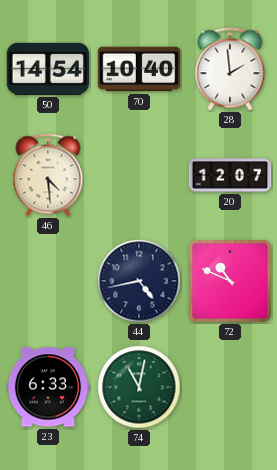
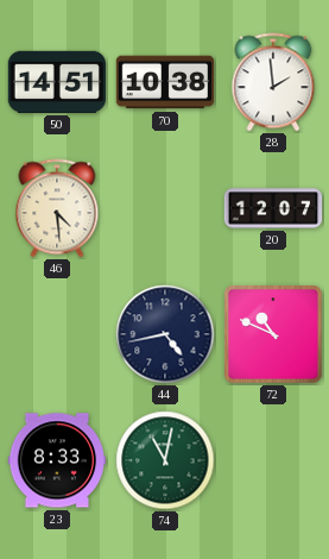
50: 14:54 -> 14:51 (56, 82)
70: 10:40 -> 10:38 (165, 82)
23: 6:33 -> 8:33 (57, 460)
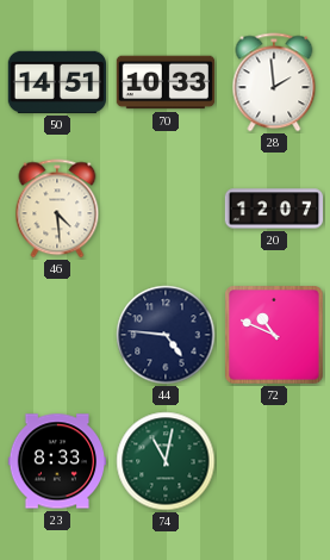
70: 10:38 -> 10:33 (166, 82)
44: 4:43 -> 4:46 (166, 335)
